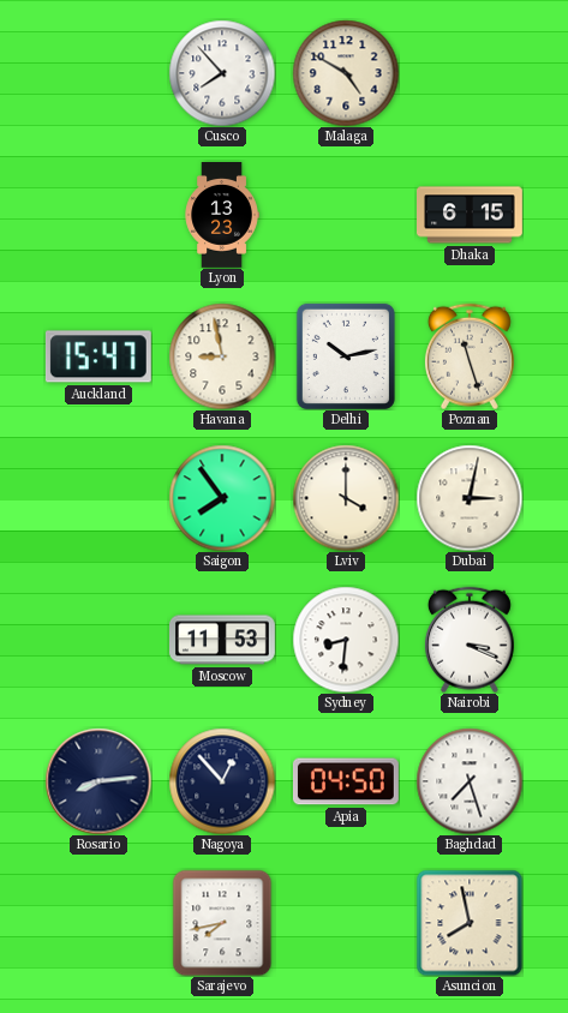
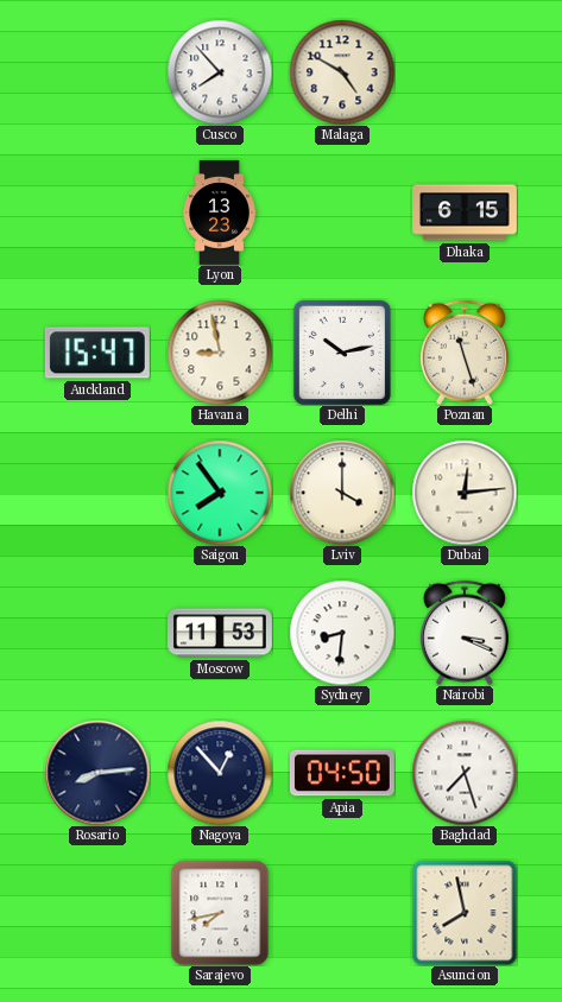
Dubai: 3:02 -> 12:14 (465, 493)
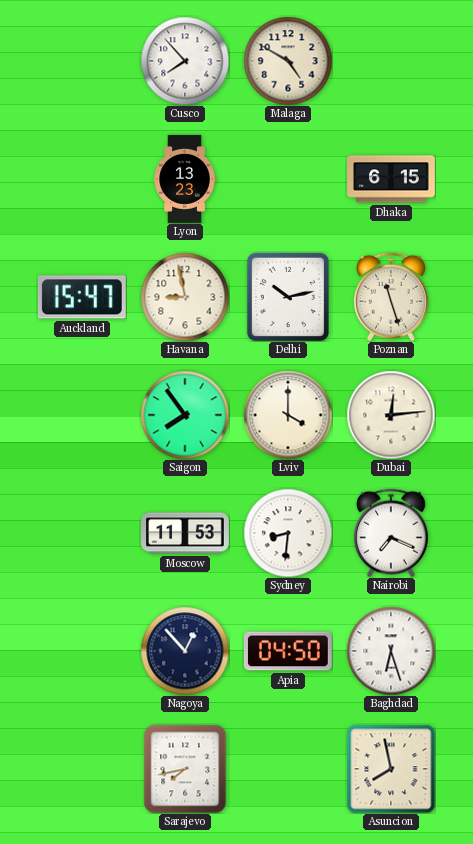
Nairobi: 3:19 -> 7:19 (391, 533)
Rosario: 8:14 -> none (97, 773)
Baghdad: 7:27 -> 6:27 (391, 651)
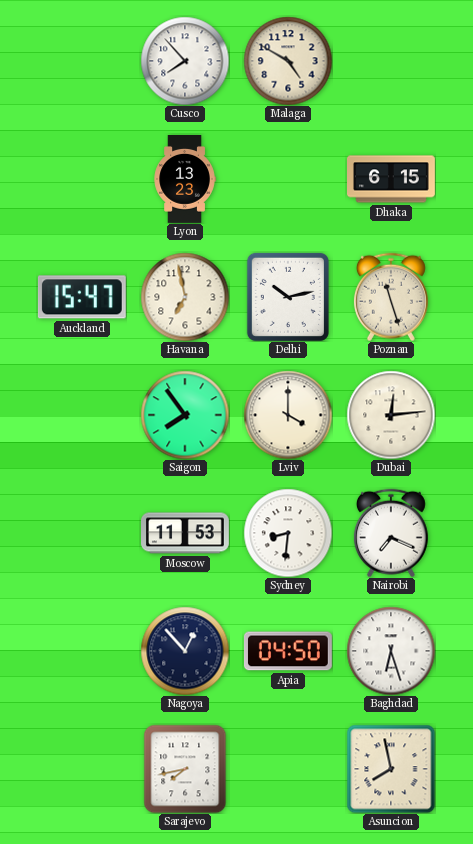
Havana: 8:58 -> 6:58 (185, 297)
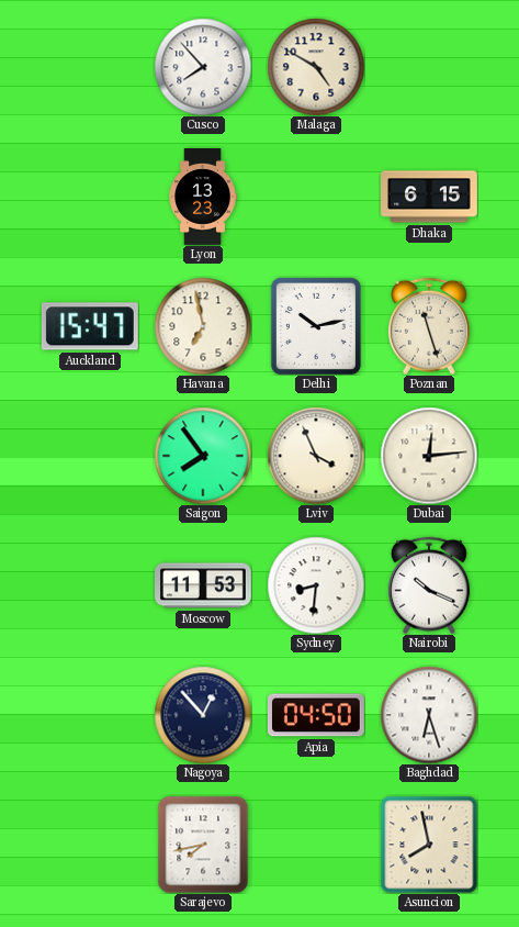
Lviv: 4:00 -> 3:56 (316, 456)
Nairobi: 7:19 -> 10:19 (429, 585)
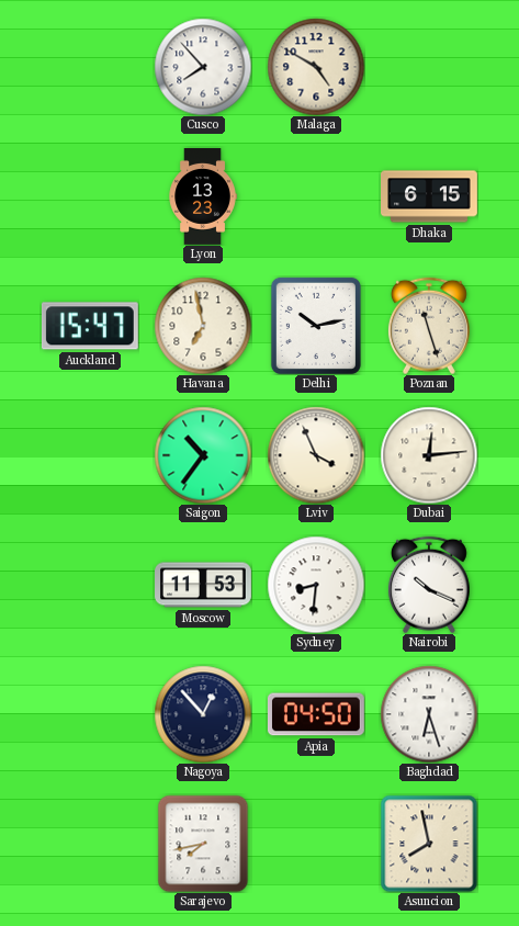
Saigon: 7:54 -> 10:36 (203, 455)
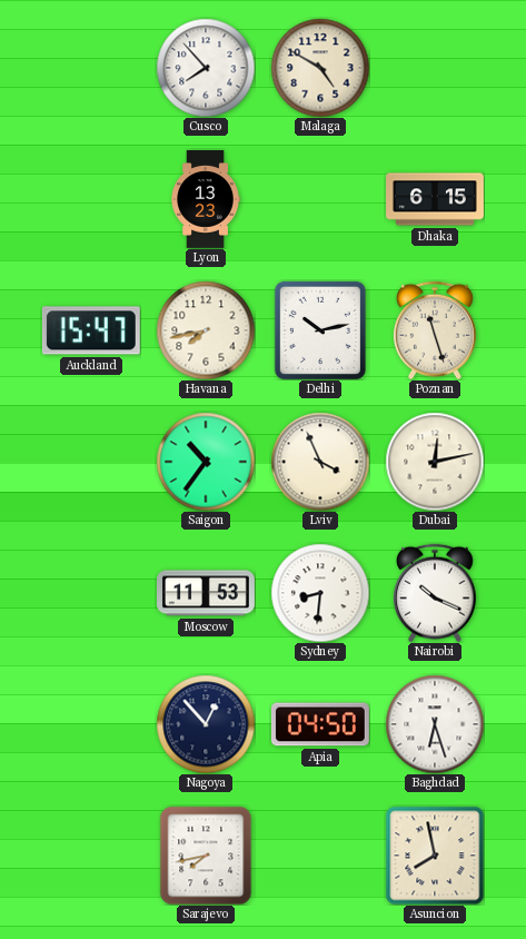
Havana: 6:58 -> 7:43 (206, 330)
Dubai: 12:14 -> 12:13 (435, 462)
